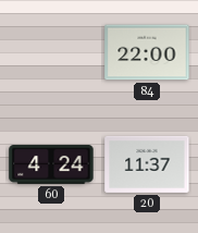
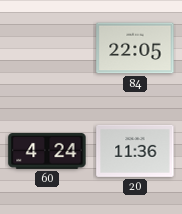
84: 22:00 -> 22:05 (135, 48)
20: 11:37 -> 11:36 (135, 151)
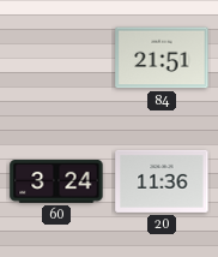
84: 22:05 -> 21:51 (162, 58)
60: 4:24 -> 3:24 (56, 183)
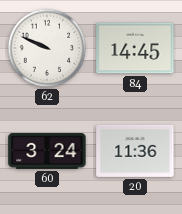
62: none -> 9:49 (47, 48)
84: 21:51 -> 14:45 (135, 48)
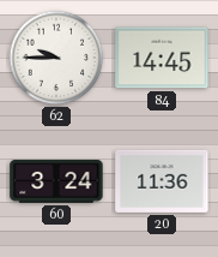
62: 9:49 -> 9:45 (56, 58)
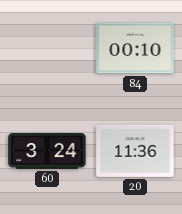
62: 9:45 -> none (56, 58)
84: 14:45 -> 00:10 (135, 48)
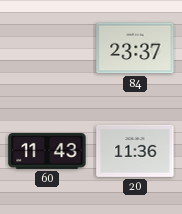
84: 00:10 -> 23:37 (135, 48)
60: 3:24 -> 11:43 (47, 152)
